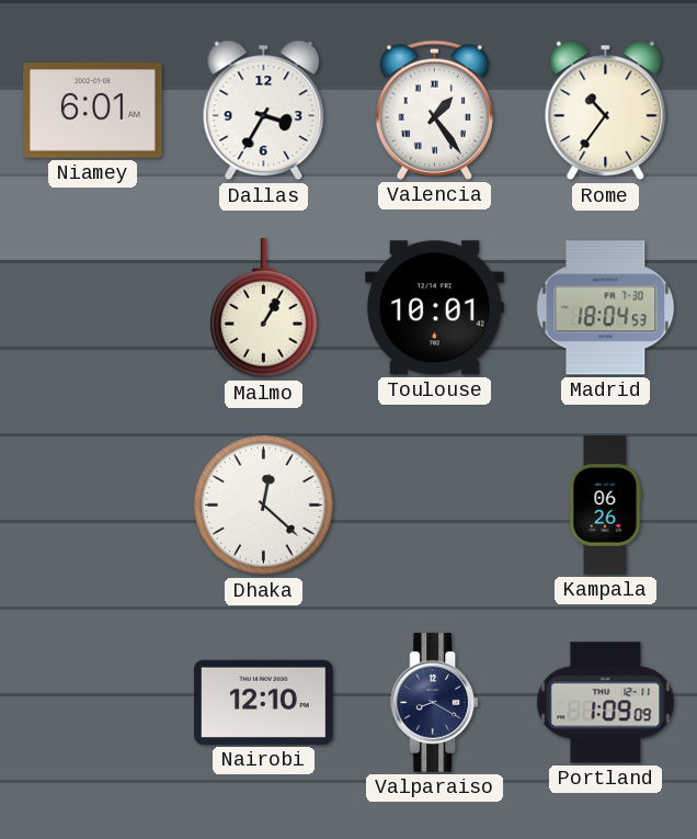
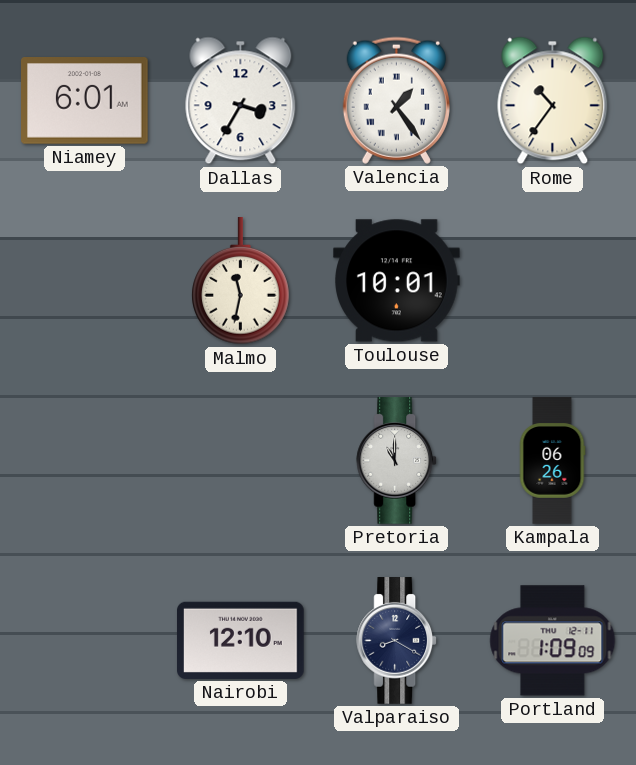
Malmo: 1:05 -> 11:32 (241, 281)
Madrid: 18:04 -> none (606, 308)
Dhaka: 12:22 -> none (264, 506)
Pretoria: none -> 11:00 (397, 461)
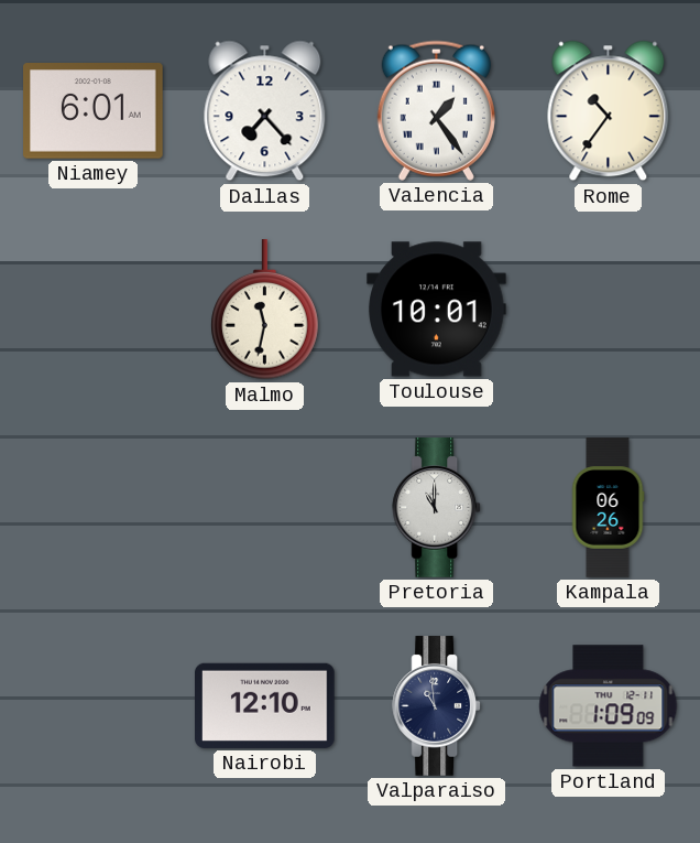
Dallas: 3:35 -> 7:23 (265, 111)
Valparaiso: 8:20 -> 10:59 (437, 706)
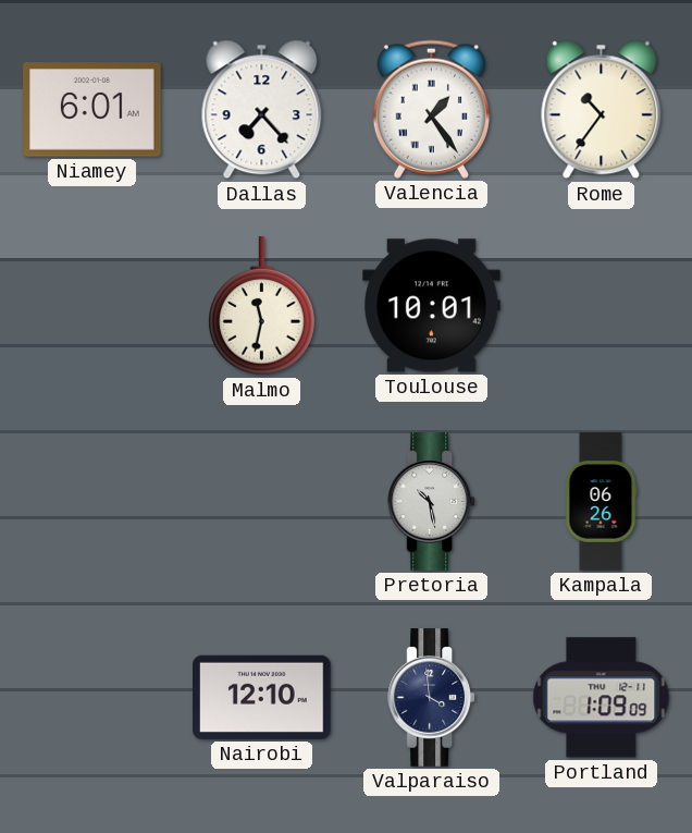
Pretoria: 11:00 -> 10:28 (432, 502)
Valparaiso: 10:59 -> 3:59 (432, 698)
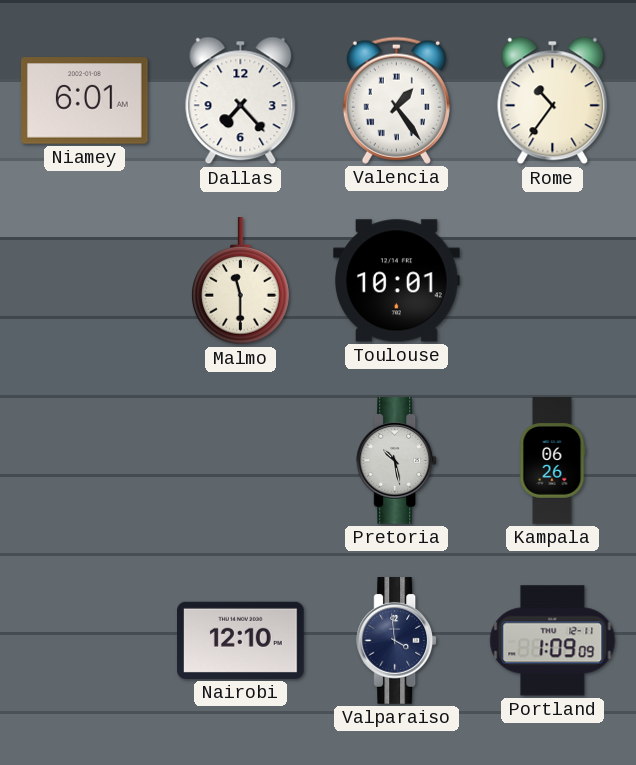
Malmo: 11:32 -> 11:30 (241, 281)
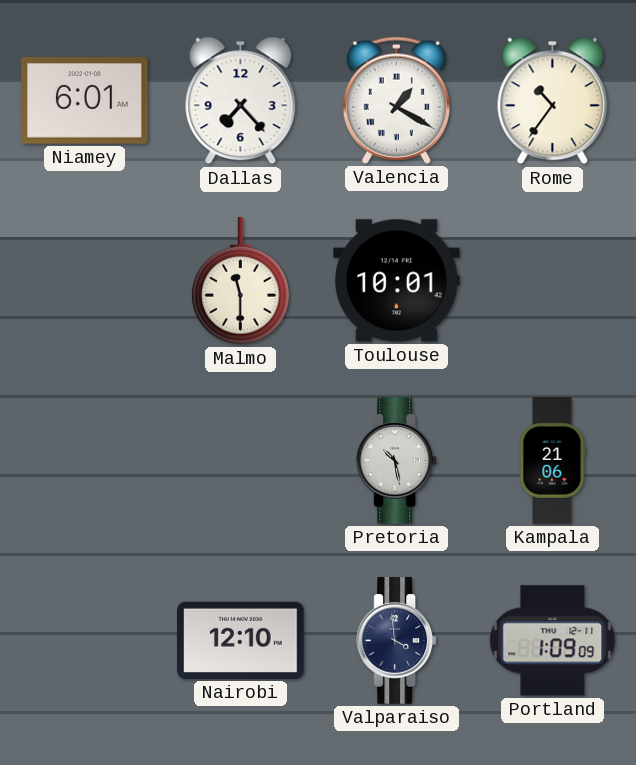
Valencia: 1:24 -> 1:20 (396, 100)
Kampala: 06:26 -> 21:06 (552, 461)
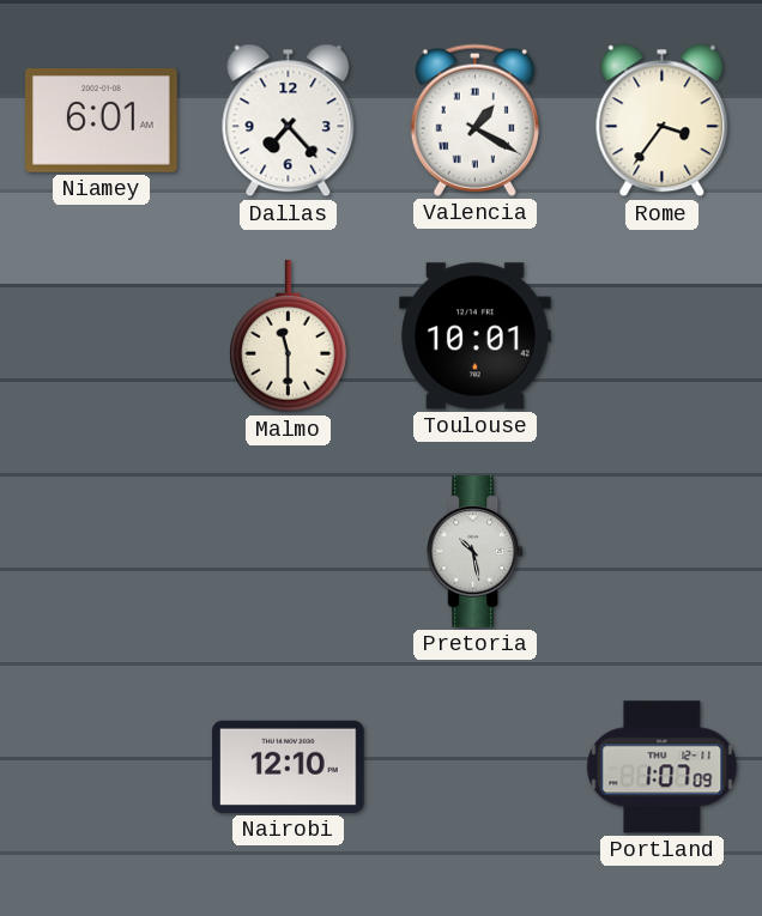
Rome: 10:36 -> 3:36 (663, 121)
Kampala: 21:06 -> none (552, 461)
Valparaiso: 3:59 -> none (397, 641)
Portland: 1:09 -> 1:07 (663, 768)
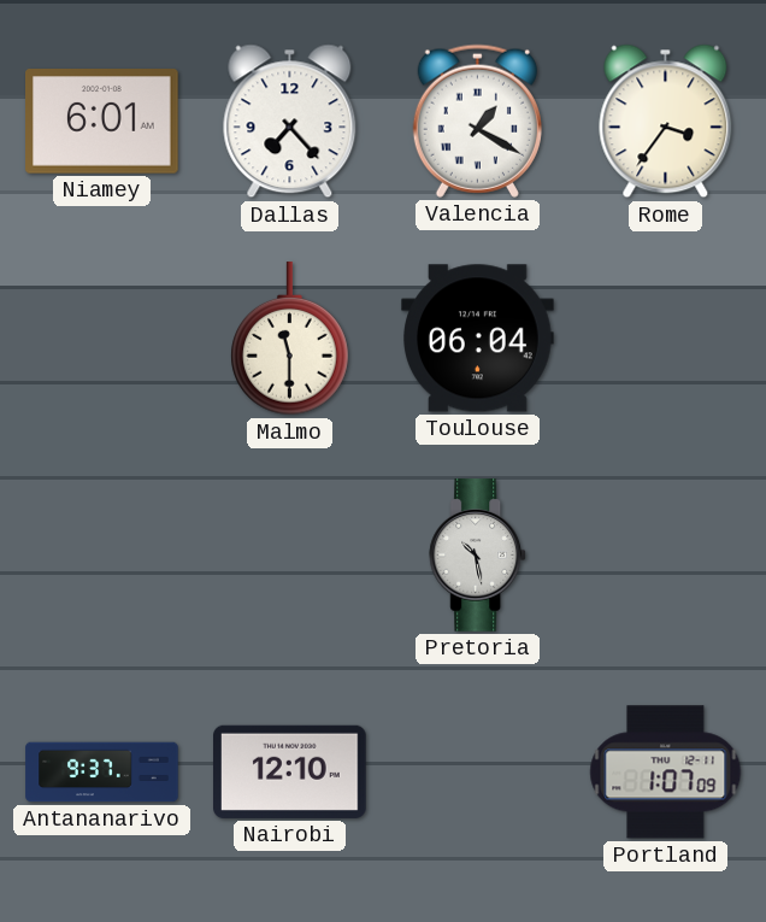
Toulouse: 10:01 -> 06:04 (478, 339)
Antananarivo: none -> 9:37 (102, 773)
